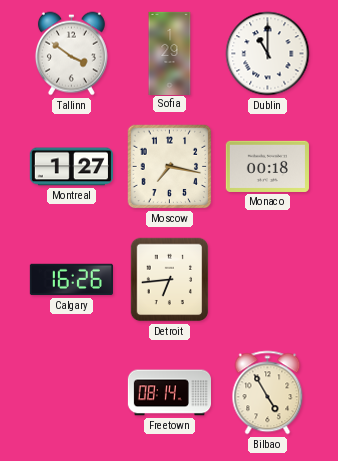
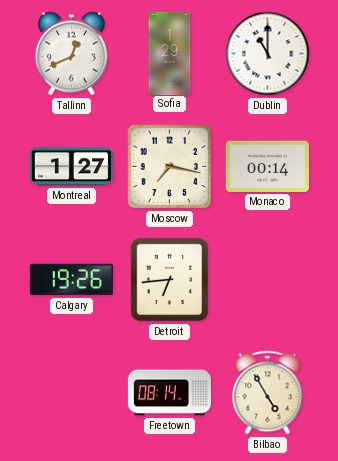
Tallinn: 3:51 -> 12:41 (71, 54)
Monaco: 00:18 -> 00:14 (267, 166)
Calgary: 16:26 -> 19:26 (71, 280)
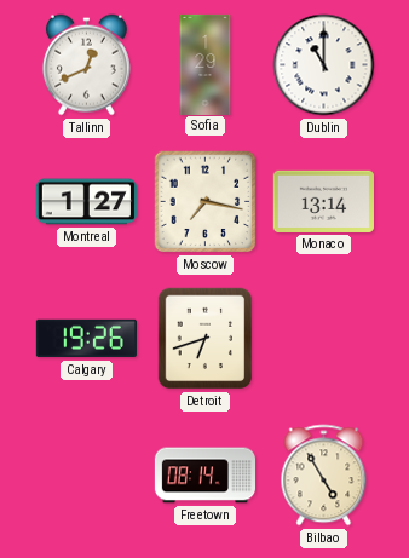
Monaco: 00:14 -> 13:14 (323, 201)
Detroit: 6:44 -> 6:42 (206, 339)
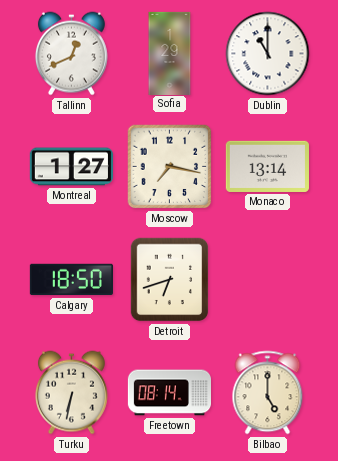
Calgary: 19:26 -> 18:50 (71, 280)
Turku: none -> 6:32 (71, 393)
Bilbao: 4:55 -> 5:00 (268, 393)
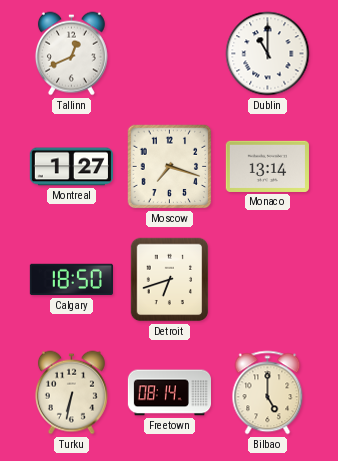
Sofia: 1:29 -> none (170, 53)
Moscow: 7:17 -> 7:18 (170, 167)
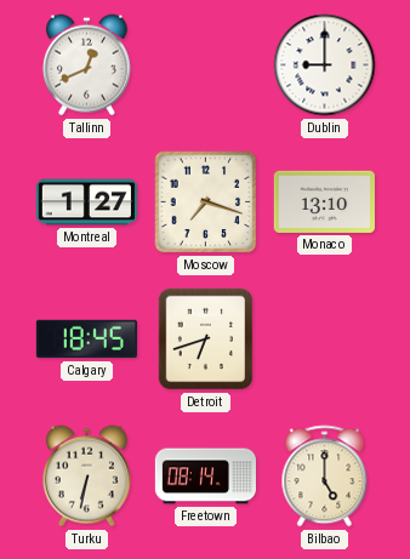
Dublin: 11:00 -> 9:00 (325, 65)
Monaco: 13:14 -> 13:10 (324, 201)
Calgary: 18:50 -> 18:45 (86, 340)
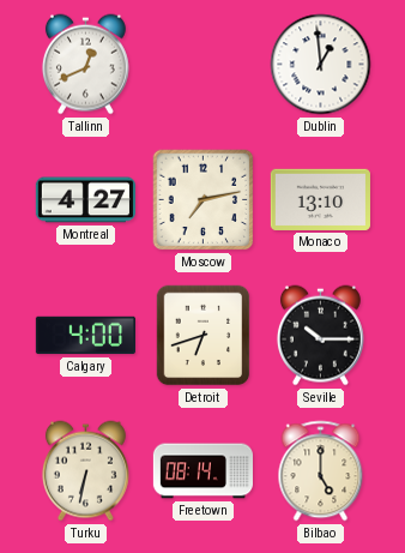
Dublin: 9:00 -> 12:59 (321, 65)
Montreal: 1:27 -> 4:27 (85, 200)
Moscow: 7:18 -> 7:13 (204, 200)
Calgary: 18:45 -> 4:00 (85, 336)
Seville: none -> 10:15 (320, 336)
